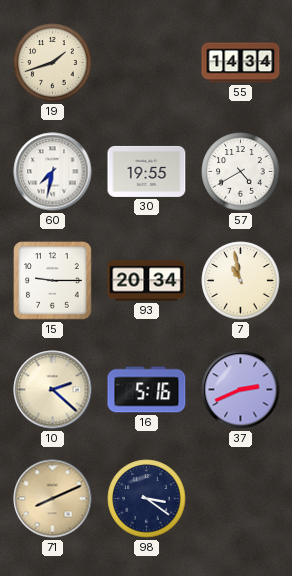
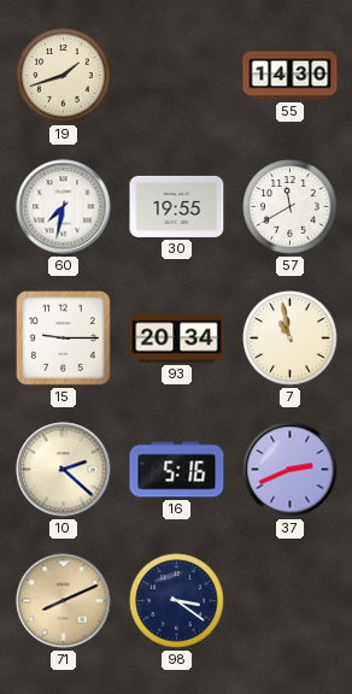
55: 14:34 -> 14:30 (291, 76)
57: 4:40 -> 11:40 (291, 207)
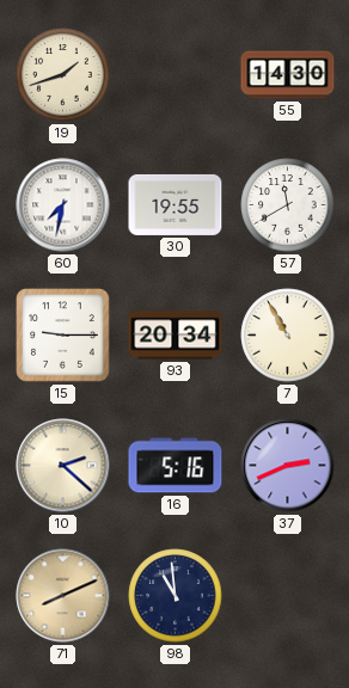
7: 10:58 -> 10:55 (288, 336)
98: 3:21 -> 10:59 (176, 596)
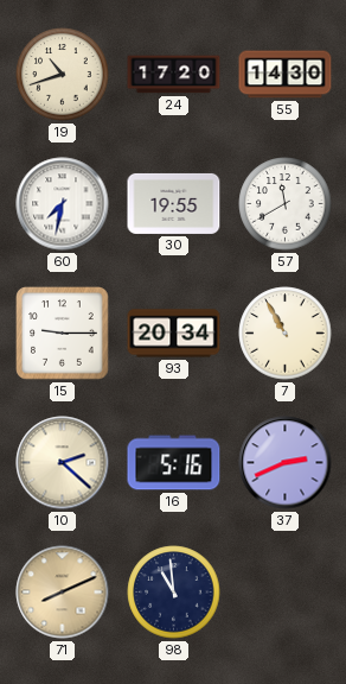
19: 1:42 -> 10:42 (63, 75)
24: none -> 17:20 (174, 75)
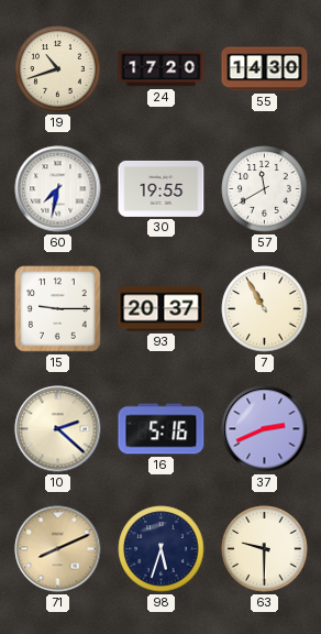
93: 20:34 -> 20:37 (162, 309)
98: 10:59 -> 5:33 (162, 549)
63: none -> 9:30 (265, 549)
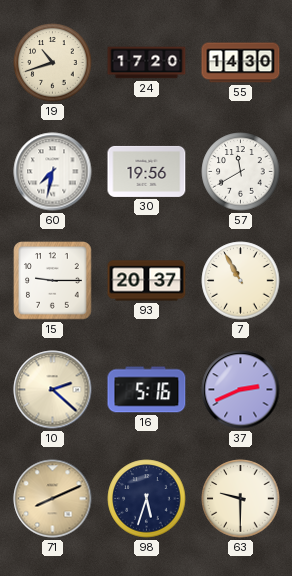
30: 19:55 -> 19:56 (147, 171)
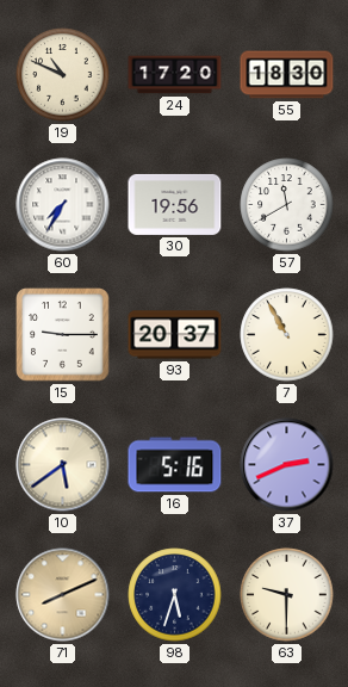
19: 10:42 -> 10:49 (63, 75)
55: 14:30 -> 18:30 (287, 75)
60: 7:32 -> 7:35 (63, 205)
10: 2:22 -> 5:39 (63, 465)
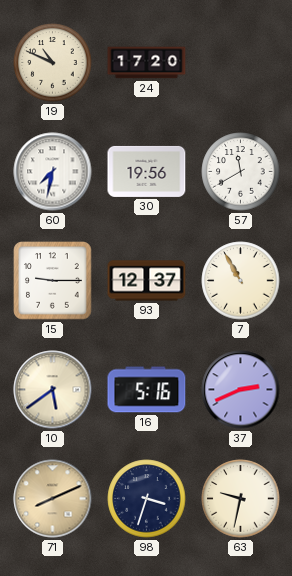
55: 18:30 -> none (287, 75)
60: 7:35 -> 7:32 (53, 172)
93: 20:37 -> 12:37 (147, 281)
98: 5:33 -> 3:33 (147, 499)
63: 9:30 -> 9:32 (241, 499)
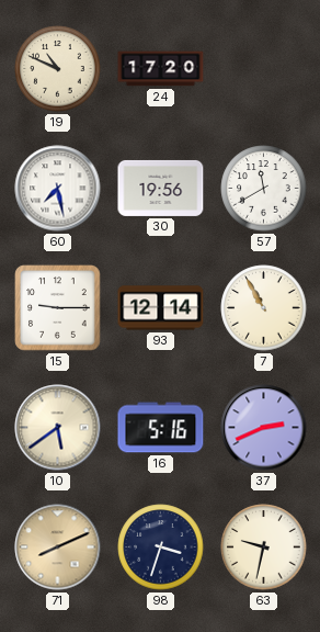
60: 7:32 -> 7:28 (58, 189)
93: 12:37 -> 12:14 (161, 308)
